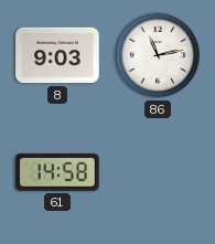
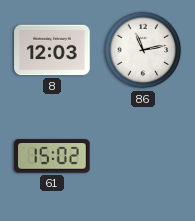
8: 9:03 -> 12:03 (52, 50)
61: 14:58 -> 15:02 (52, 156)
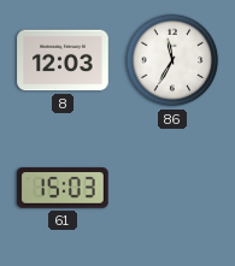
86: 11:13 -> 11:35 (172, 60)
61: 15:02 -> 15:03 (63, 188)
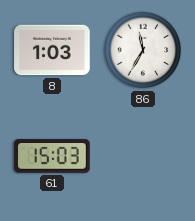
8: 12:03 -> 1:03 (52, 50)
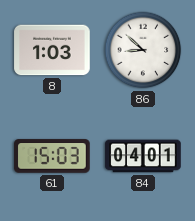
86: 11:35 -> 8:52 (143, 50)
84: none -> 04:01 (143, 156)
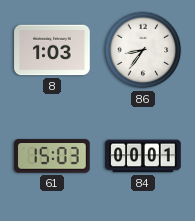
86: 8:52 -> 8:36 (143, 50)
84: 04:01 -> 00:01 (143, 156)
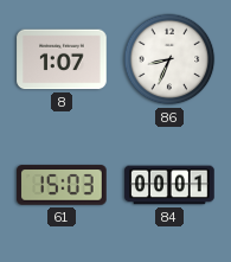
8: 1:03 -> 1:07 (62, 59)
86: 8:36 -> 8:34 (169, 59)
